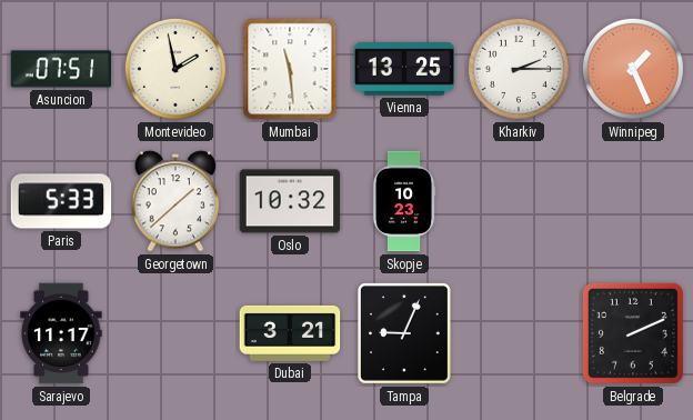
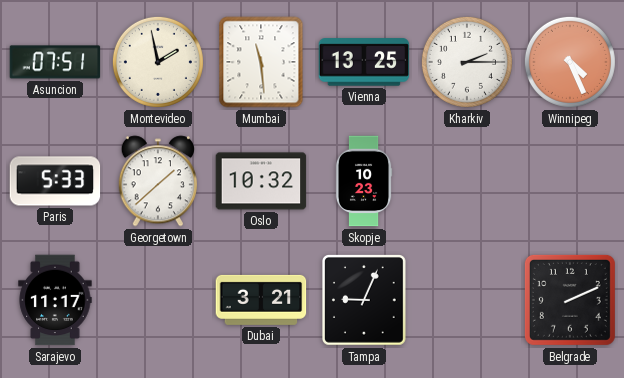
Winnipeg: 1:26 -> 4:26 (570, 62)
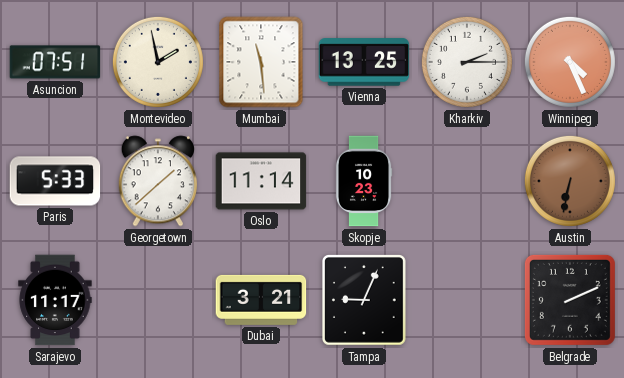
Oslo: 10:32 -> 11:14 (261, 181)
Austin: none -> 6:32 (570, 181)
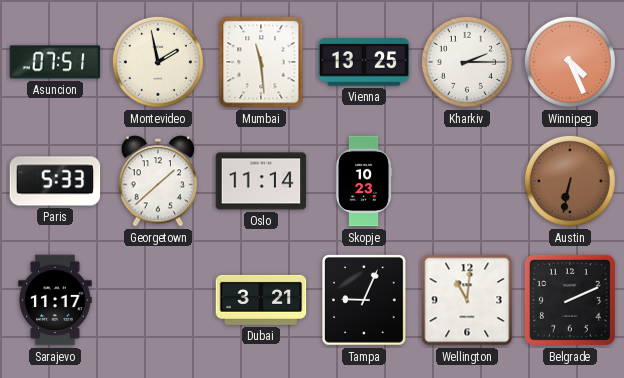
Wellington: none -> 11:01 (467, 300)
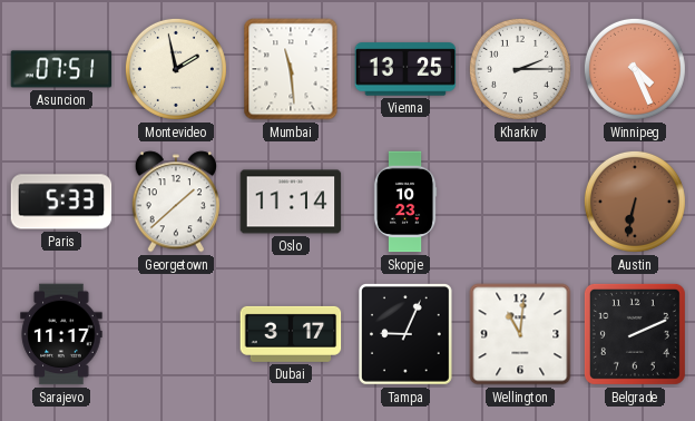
Dubai: 3:21 -> 3:17 (291, 334)
